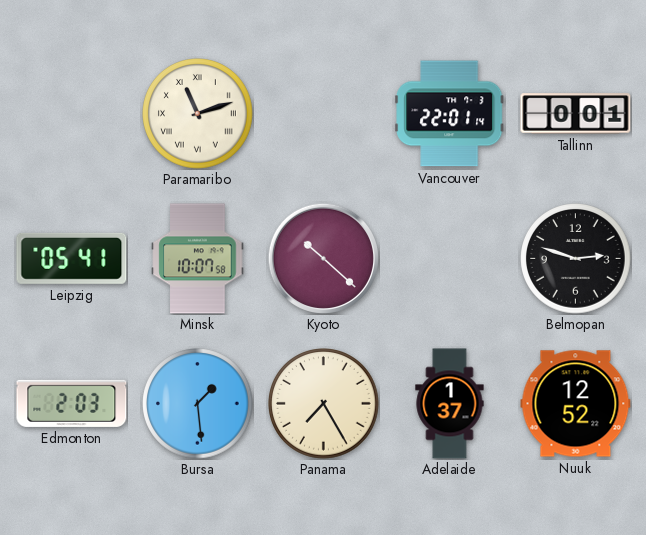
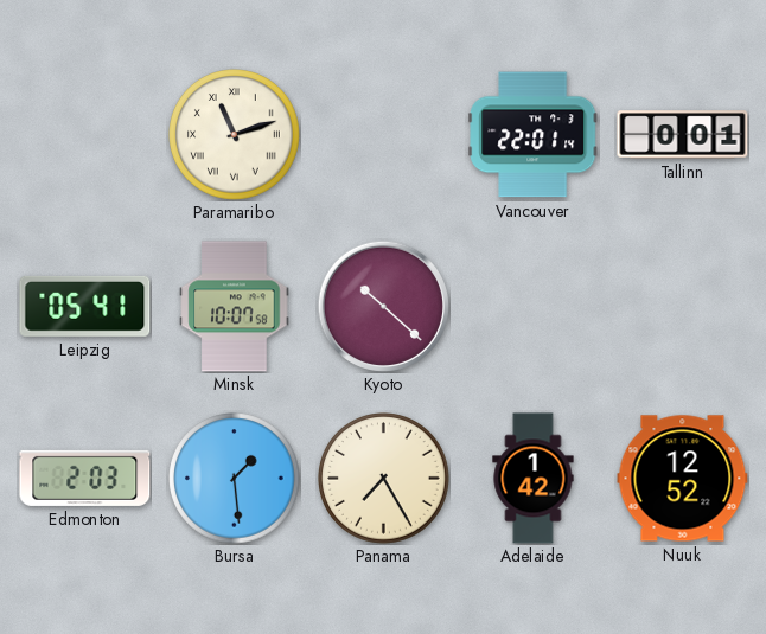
Belmopan: 2:48 -> none (576, 259)
Adelaide: 1:37 -> 1:42 (534, 479)
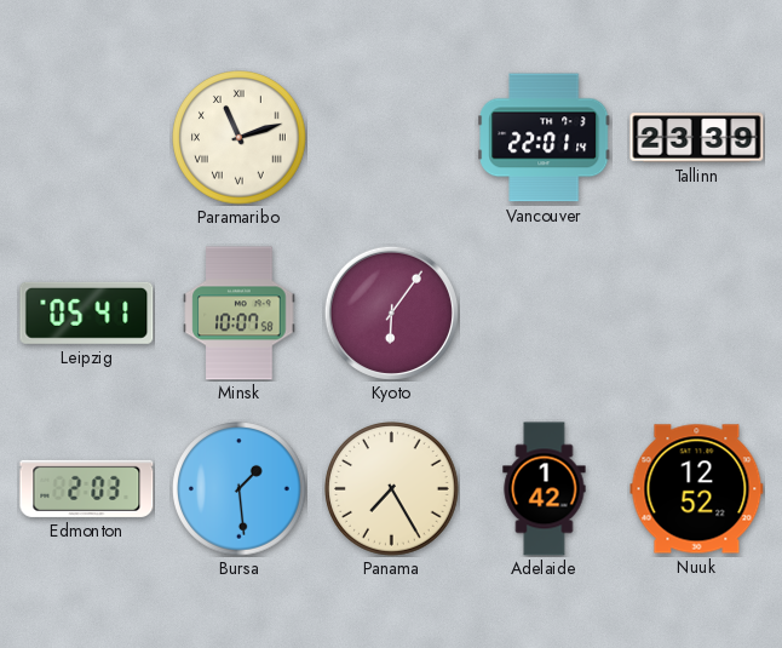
Tallinn: 0:01 -> 23:39 (697, 138)
Kyoto: 10:22 -> 6:06 (391, 312)
